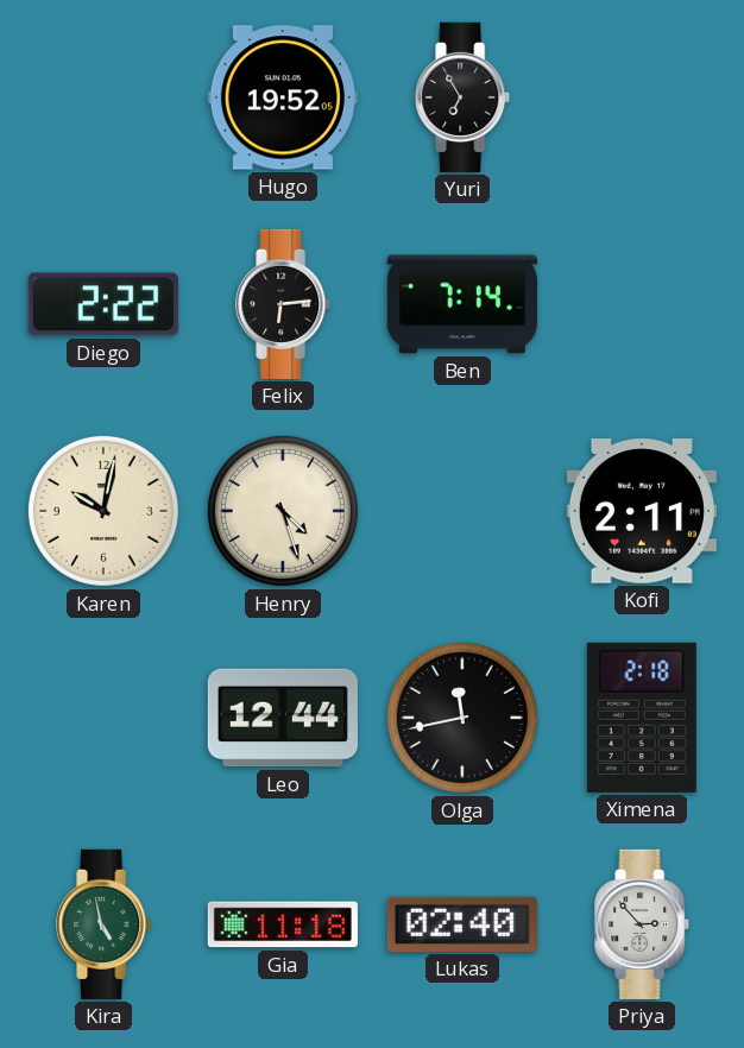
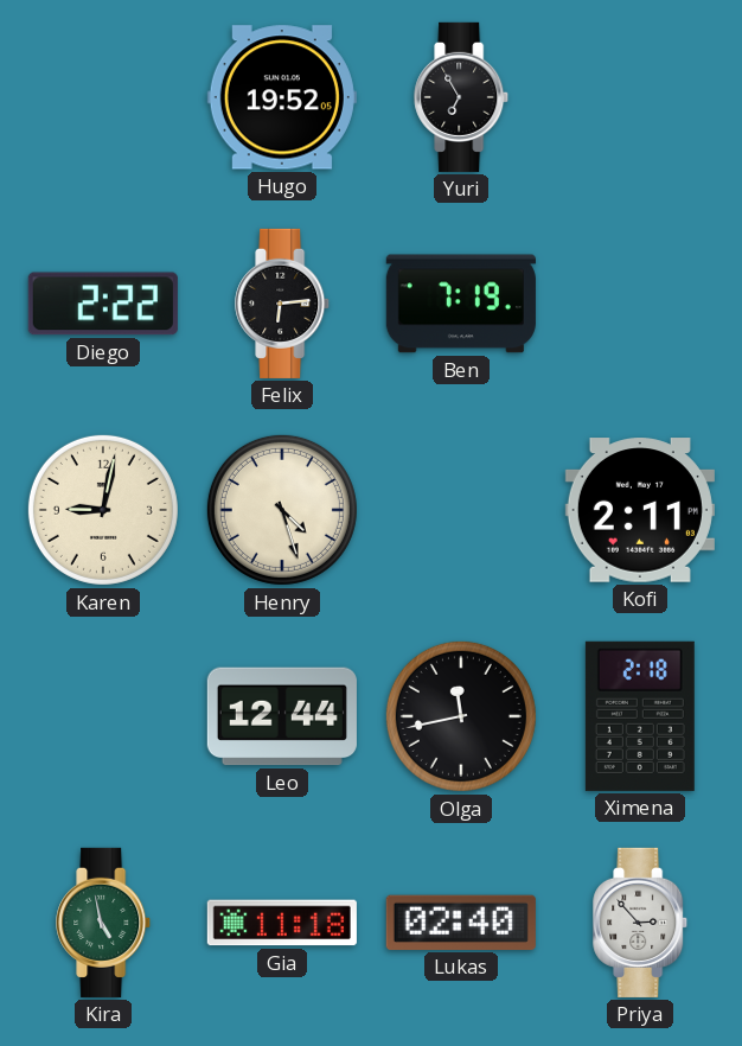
Ben: 7:14 -> 7:19 (461, 304)
Karen: 10:02 -> 9:02 (103, 510)
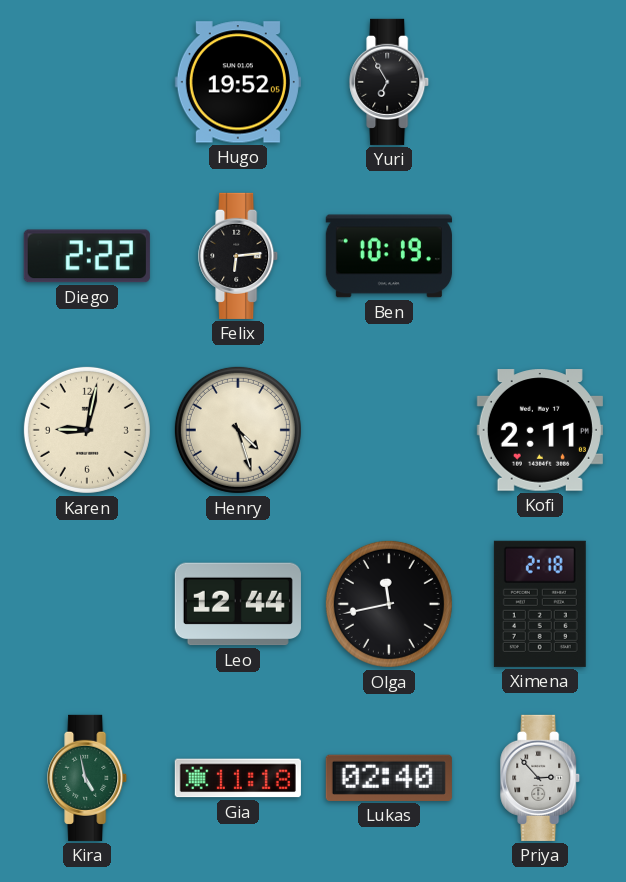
Ben: 7:19 -> 10:19 (389, 256)
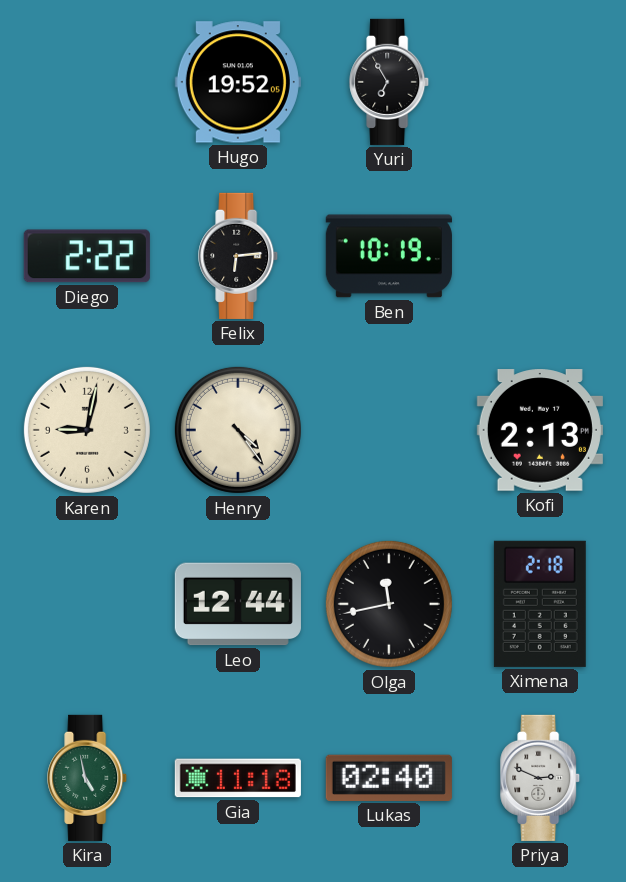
Henry: 4:27 -> 4:24 (238, 430)
Kofi: 2:11 -> 2:13 (540, 430)
Priya: 2:53 -> 2:49 (541, 778)
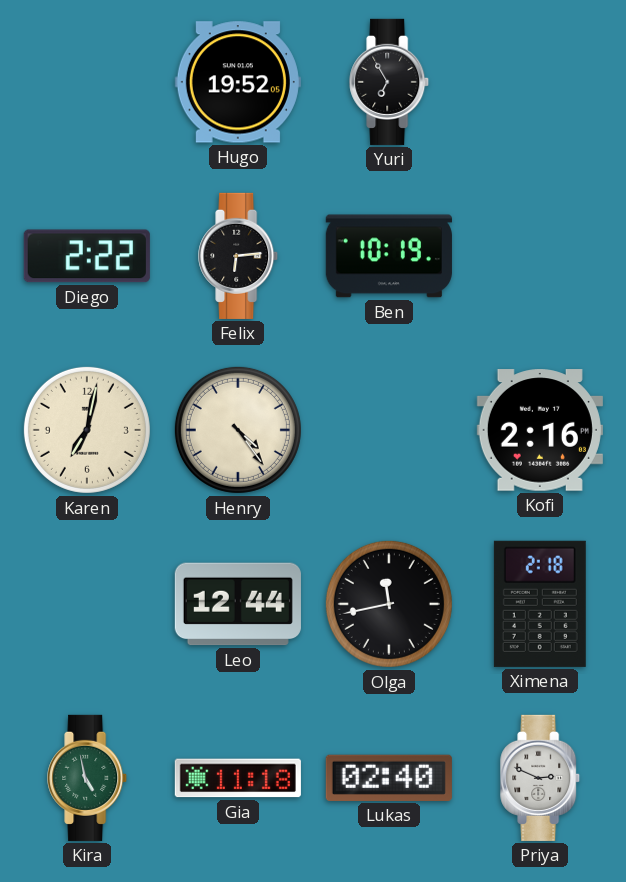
Karen: 9:02 -> 7:02 (87, 430)
Kofi: 2:13 -> 2:16 (540, 430)
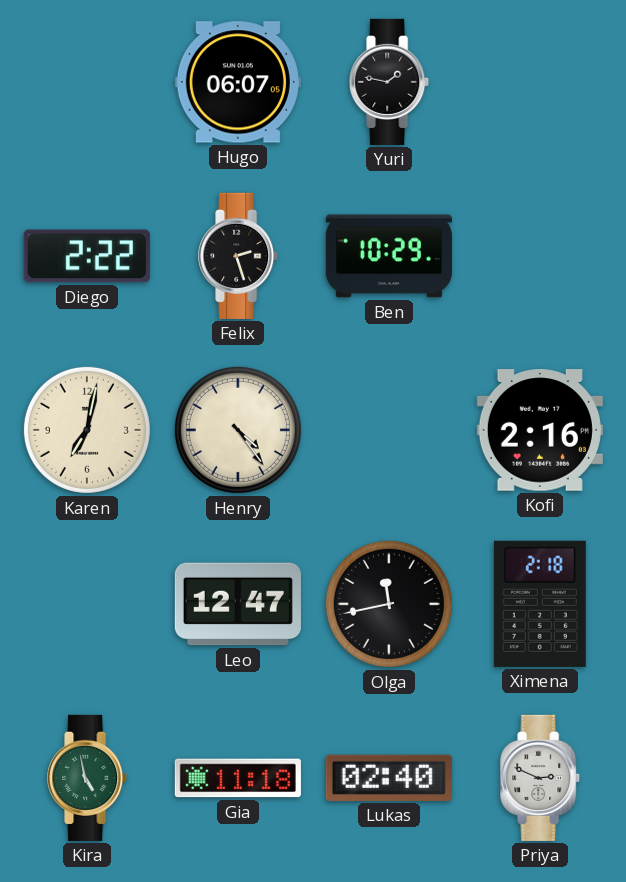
Hugo: 19:52 -> 06:07 (238, 82)
Yuri: 6:55 -> 1:47 (390, 82)
Felix: 6:14 -> 2:27 (239, 256)
Ben: 10:19 -> 10:29 (389, 256)
Leo: 12:44 -> 12:47 (238, 604)
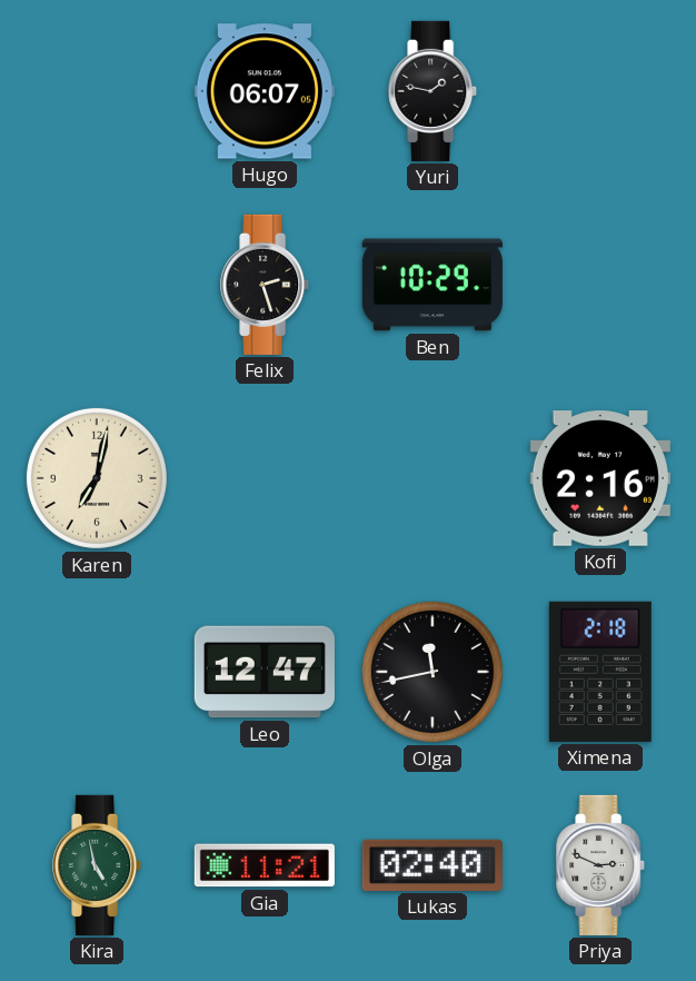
Diego: 2:22 -> none (87, 256)
Henry: 4:24 -> none (238, 430)
Gia: 11:18 -> 11:21 (265, 865)
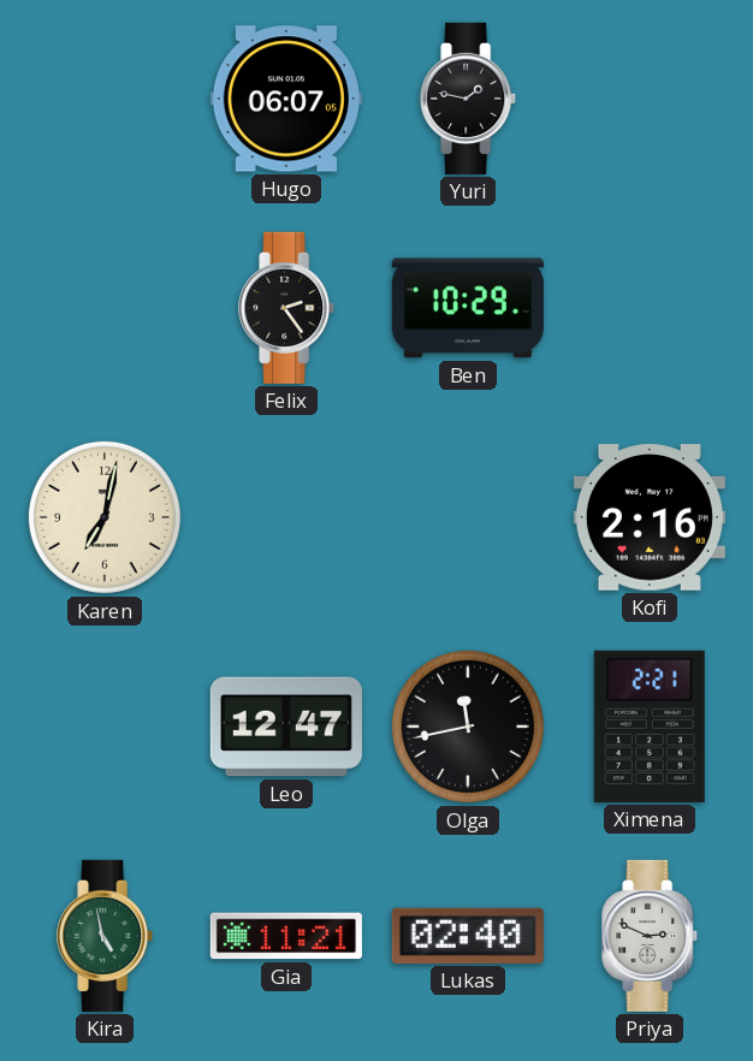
Felix: 2:27 -> 2:24 (287, 308)
Ximena: 2:18 -> 2:21 (650, 727)
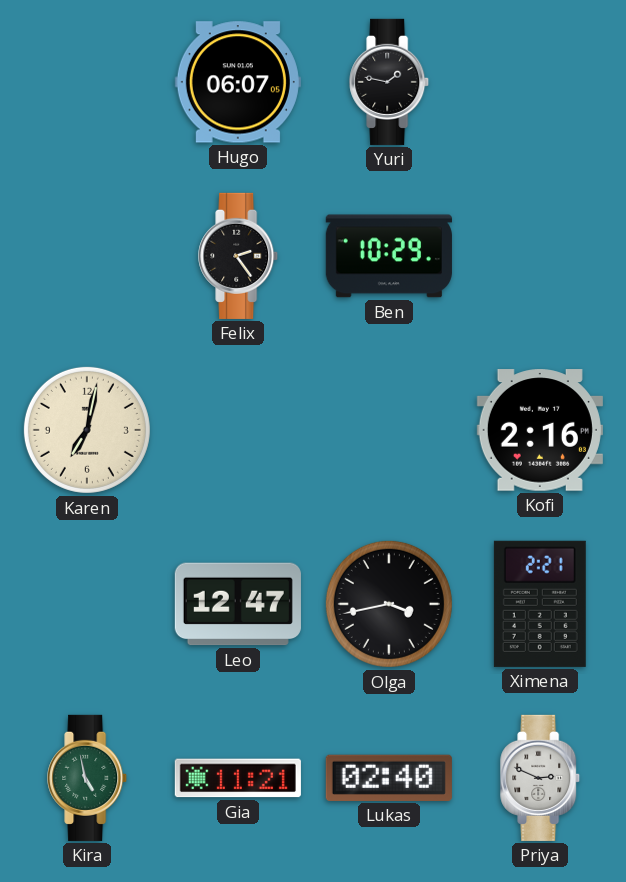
Olga: 11:43 -> 3:43 (389, 604)
